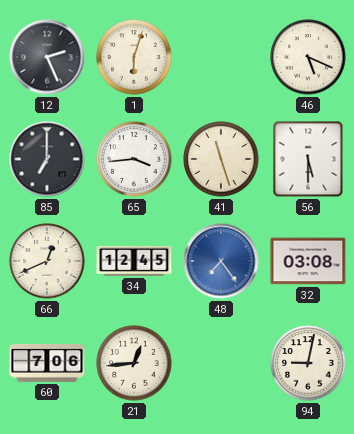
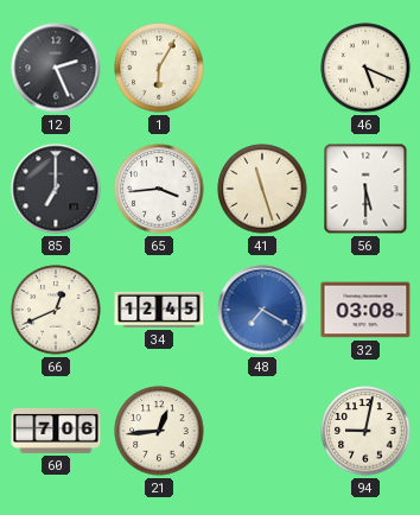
1: 6:03 -> 6:05 (159, 68)
48: 7:24 -> 7:20 (262, 310)
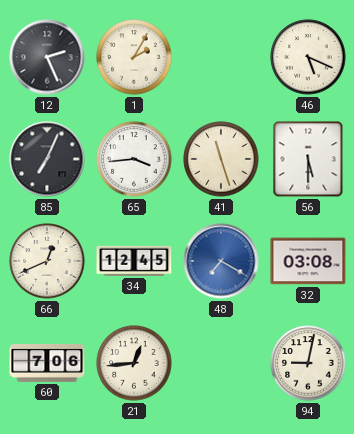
1: 6:05 -> 2:05 (134, 57)
85: 7:00 -> 7:04 (47, 159)
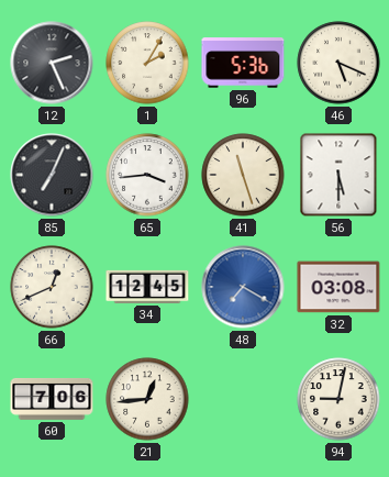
96: none -> 5:36 (243, 63)
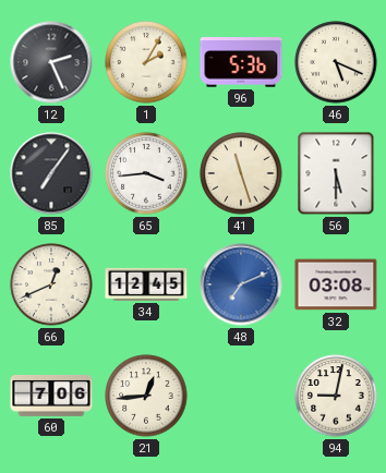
85: 7:04 -> 7:06 (51, 173)
48: 7:20 -> 7:11 (241, 284)
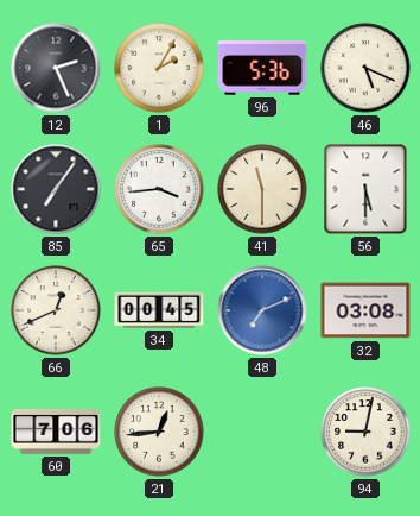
41: 11:27 -> 11:30 (262, 189)
34: 12:45 -> 00:45 (159, 310)
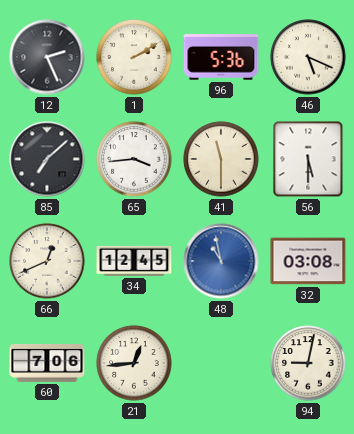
1: 2:05 -> 2:10 (134, 57)
85: 7:06 -> 7:08 (47, 159)
34: 00:45 -> 12:45 (134, 261)
48: 7:11 -> 10:58 (221, 261)
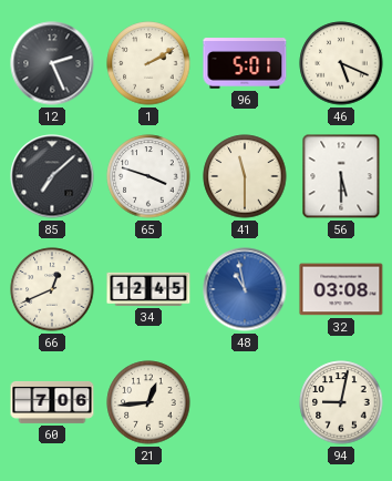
96: 5:36 -> 5:01 (245, 63)
65: 3:44 -> 3:48 (148, 176)
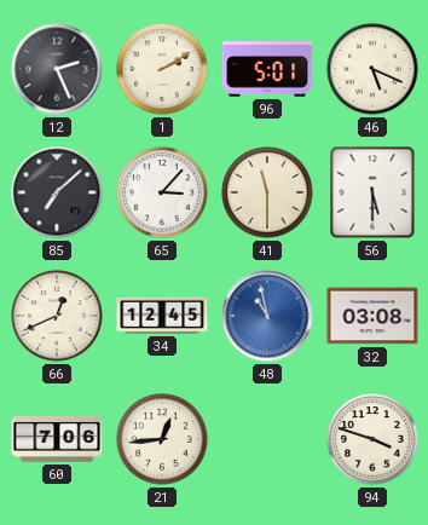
65: 3:48 -> 3:07 (162, 192)
94: 9:02 -> 3:48 (372, 439)
